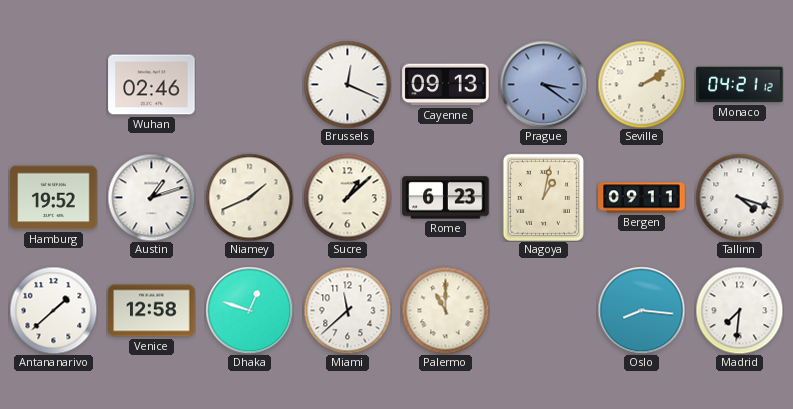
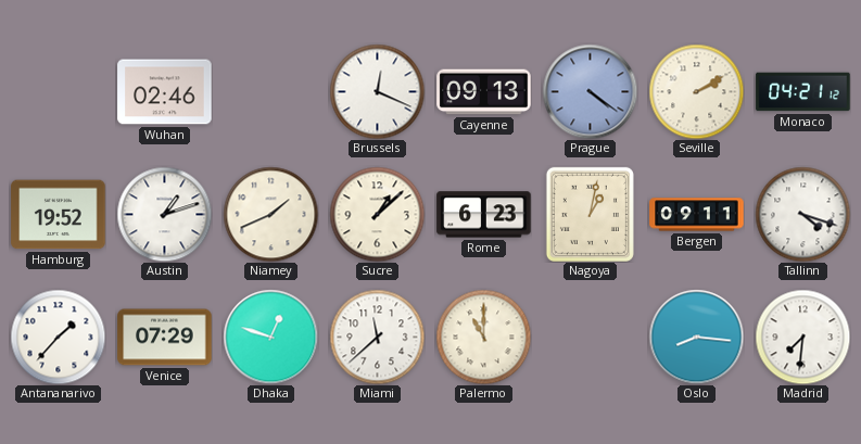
Prague: 3:21 -> 4:21 (590, 91)
Antananarivo: 1:38 -> 1:37 (58, 337)
Venice: 12:58 -> 07:29 (165, 338)
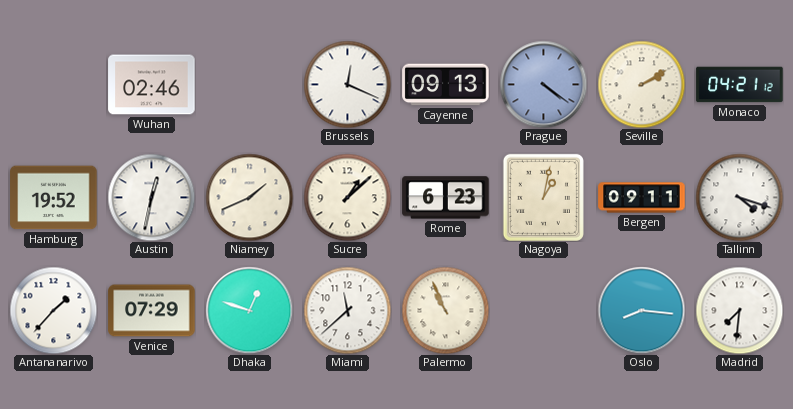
Austin: 1:12 -> 12:32 (151, 197)
Palermo: 11:00 -> 10:56 (445, 310)
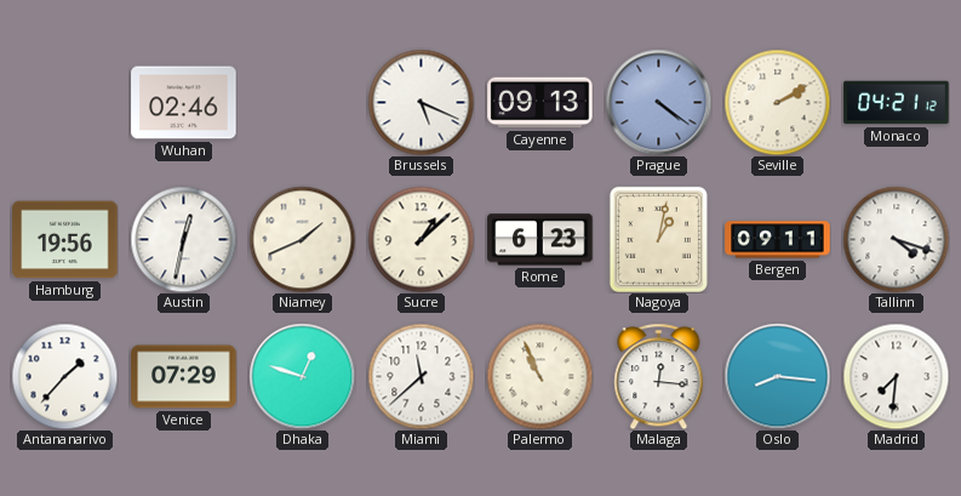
Brussels: 12:19 -> 5:19 (421, 102)
Hamburg: 19:52 -> 19:56 (65, 240)
Malaga: none -> 12:16 (659, 376)
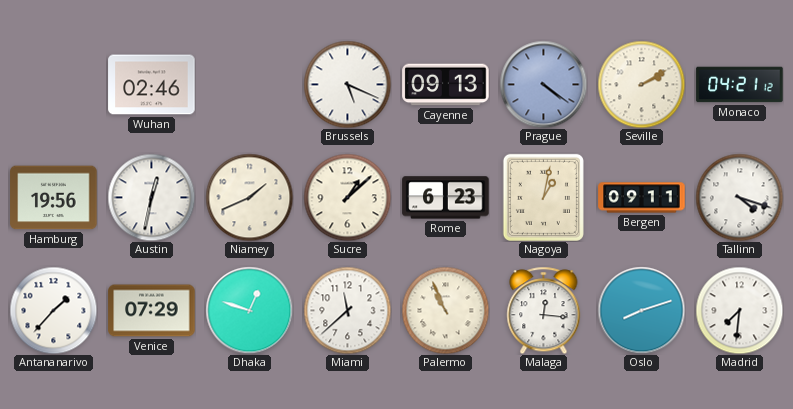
Oslo: 8:16 -> 8:12 (641, 310)
